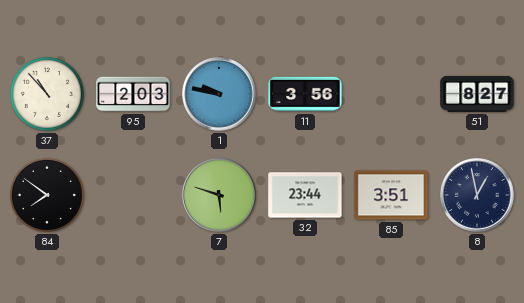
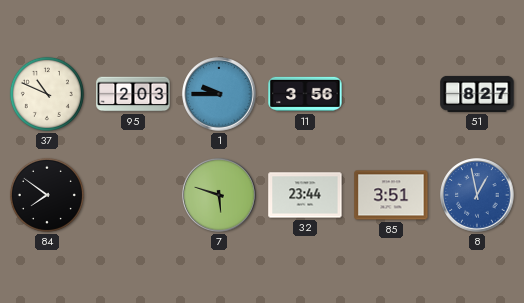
37: 10:53 -> 10:49 (47, 94)
1: 9:47 -> 9:45 (219, 94)
8 dial: navy -> blue (477, 195)
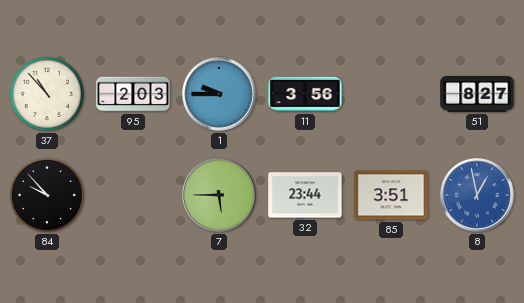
37: 10:49 -> 10:53 (47, 94)
84: 7:51 -> 9:53 (47, 195)
7: 5:48 -> 5:45 (219, 195)
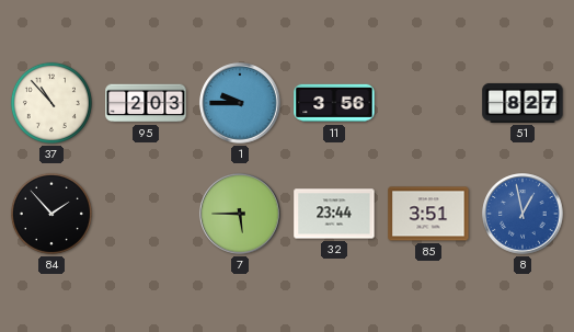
84: 9:53 -> 1:53 (51, 214)
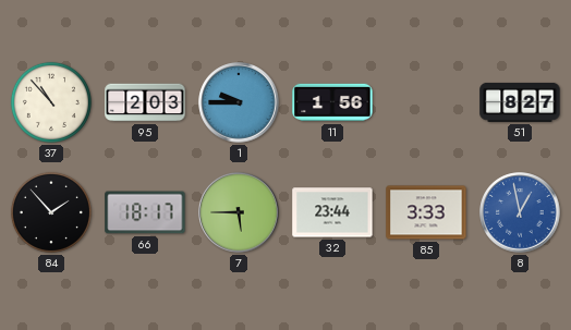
11: 3:56 -> 1:56 (332, 102)
66: none -> 18:17 (145, 212)
85: 3:51 -> 3:33 (426, 212)
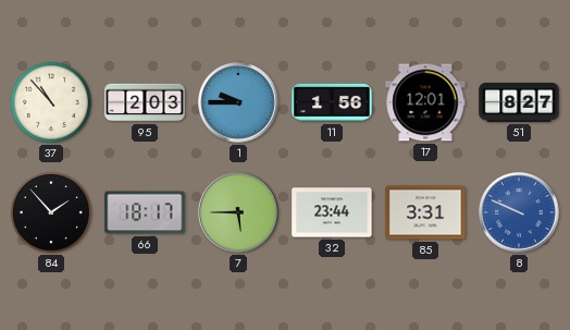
17: none -> 12:01 (425, 102)
85: 3:33 -> 3:31 (425, 212)
8: 12:58 -> 9:49 (519, 212)
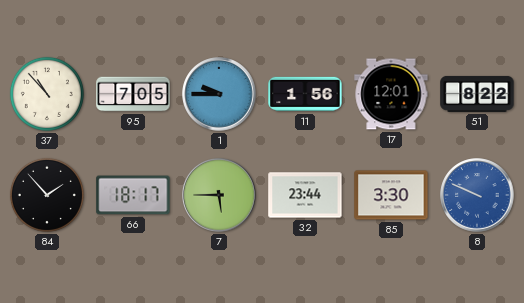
95: 2:03 -> 7:05 (133, 94)
51: 8:27 -> 8:22 (477, 94)
85: 3:31 -> 3:30 (391, 195)
